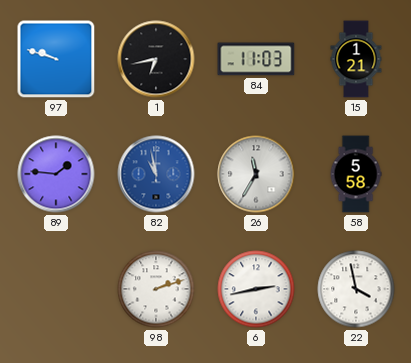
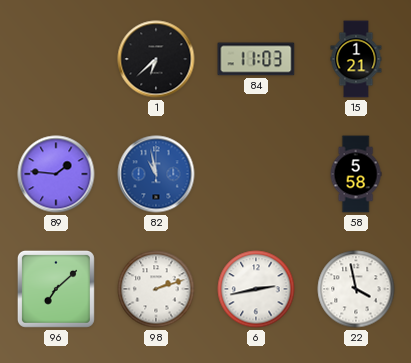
97: 9:48 -> none (56, 59)
1: 6:43 -> 6:38 (156, 59)
26: 11:35 -> none (256, 174)
96: none -> 7:08 (56, 289)
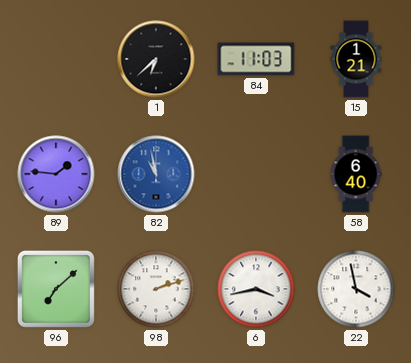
58: 5:58 -> 6:40 (356, 174)
6: 2:43 -> 3:43 (256, 289)
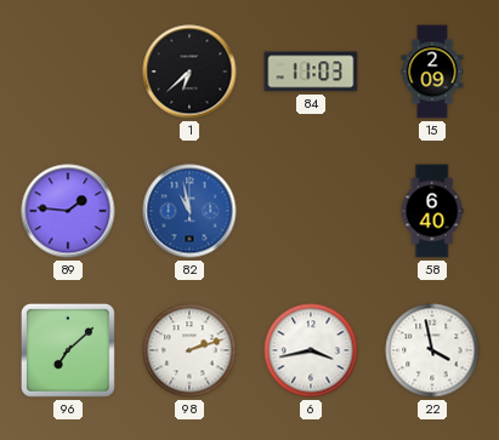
15: 1:21 -> 2:09 (432, 72)
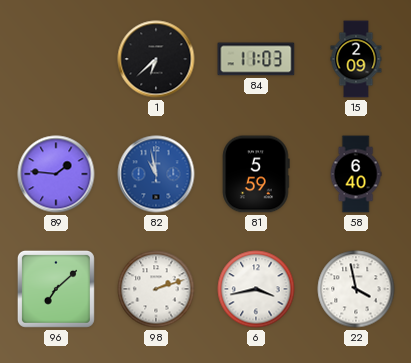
81: none -> 5:59 (256, 174)
